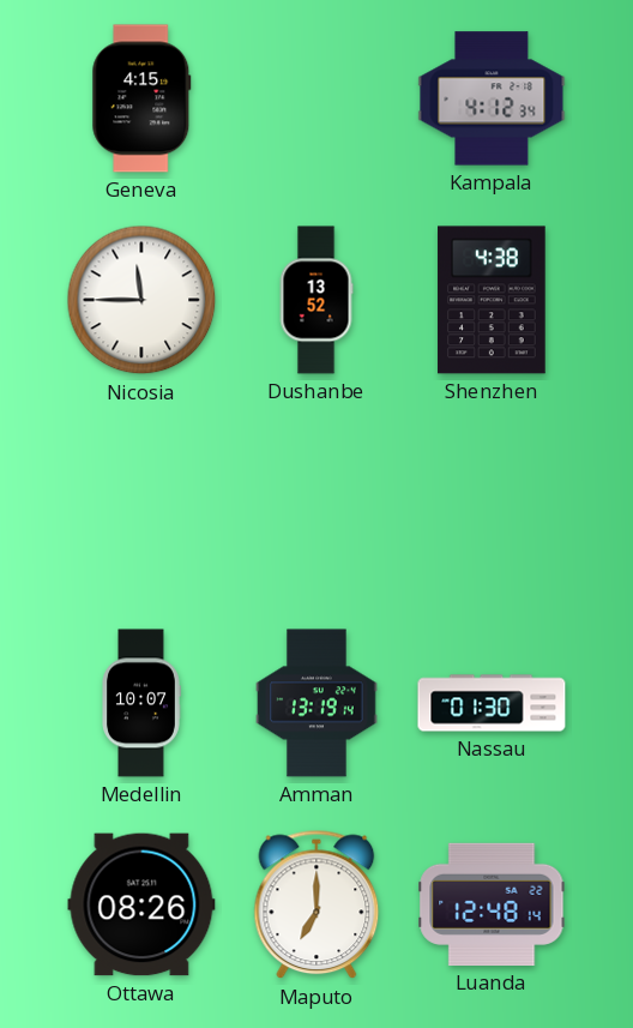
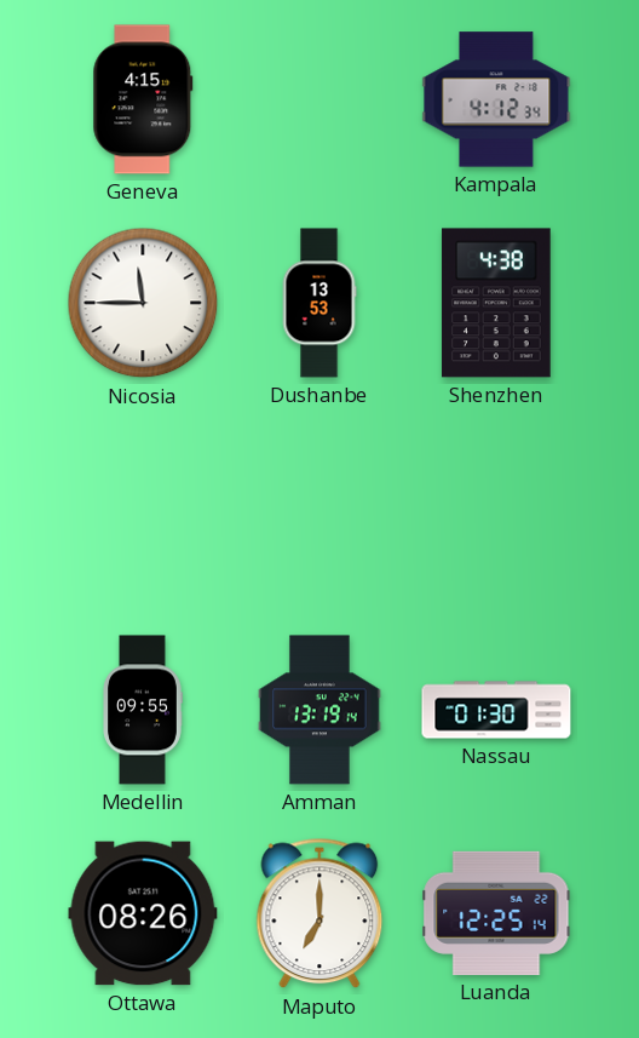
Dushanbe: 13:52 -> 13:53 (319, 303)
Medellin: 10:07 -> 09:55 (143, 710)
Luanda: 12:48 -> 12:25 (496, 913)
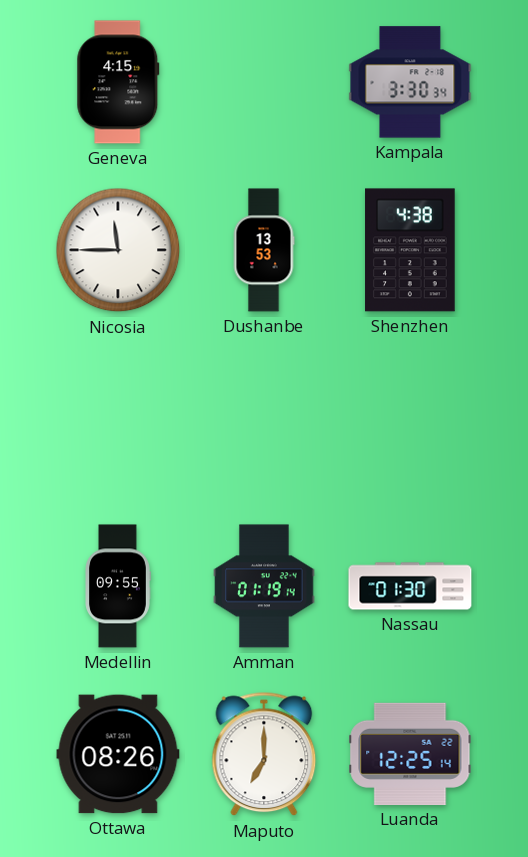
Kampala: 4:12 -> 3:30 (410, 82)
Amman: 13:19 -> 01:19 (264, 586)
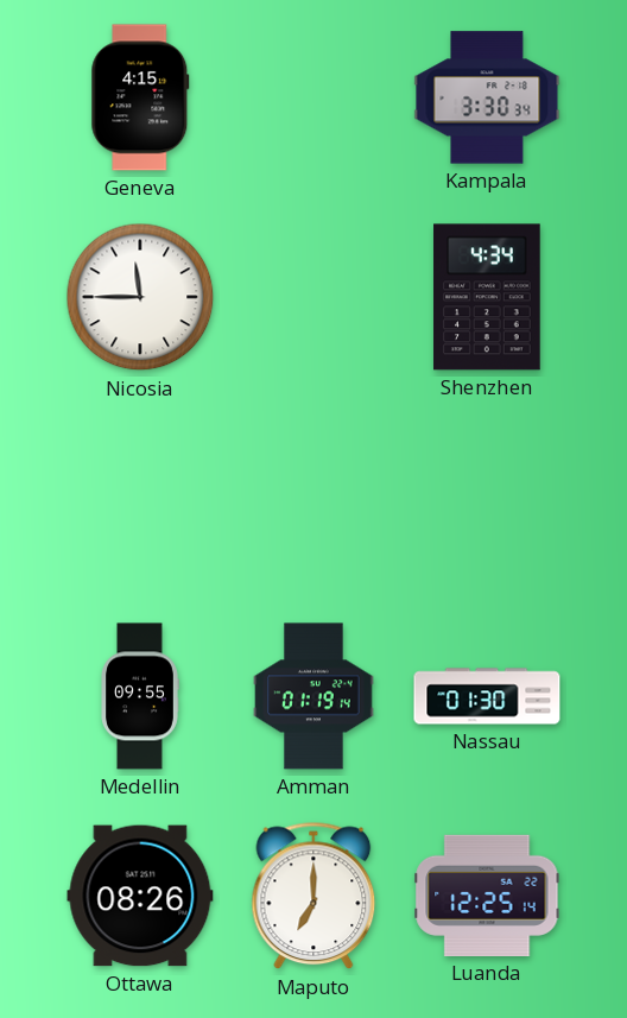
Dushanbe: 13:53 -> none (264, 250)
Shenzhen: 4:38 -> 4:34 (487, 297)
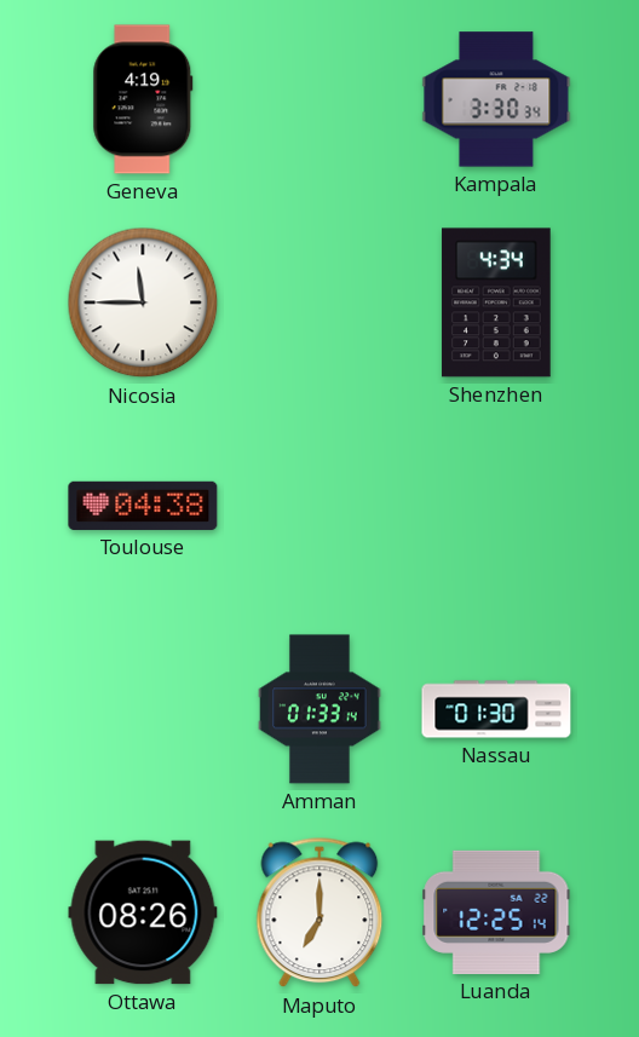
Geneva: 4:15 -> 4:19 (143, 99)
Toulouse: none -> 04:38 (143, 506)
Medellin: 09:55 -> none (140, 696)
Amman: 01:19 -> 01:33 (319, 709)
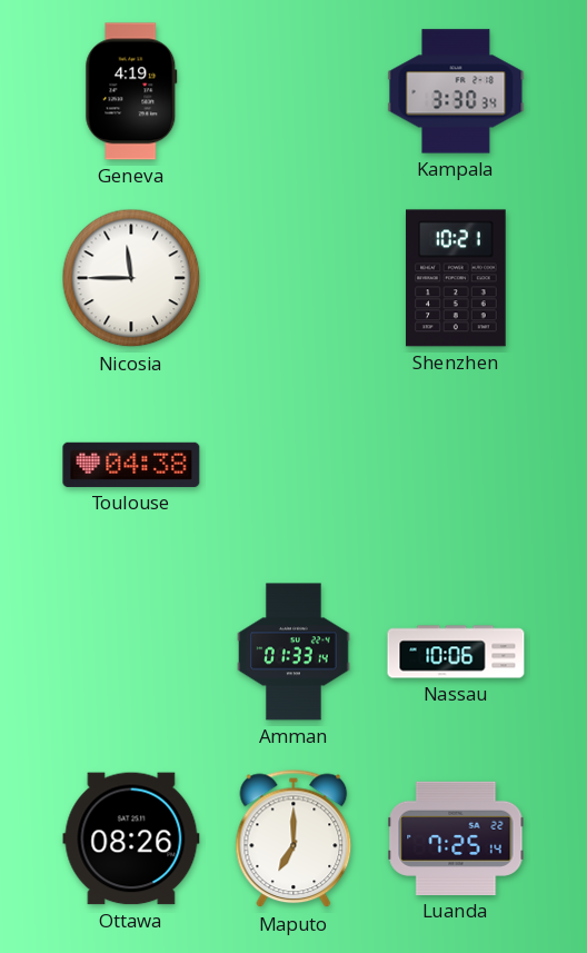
Shenzhen: 4:34 -> 10:21 (456, 278)
Nassau: 01:30 -> 10:06 (456, 652)
Luanda: 12:25 -> 7:25 (456, 838)
